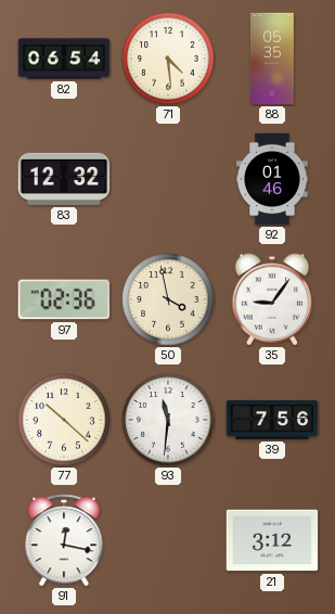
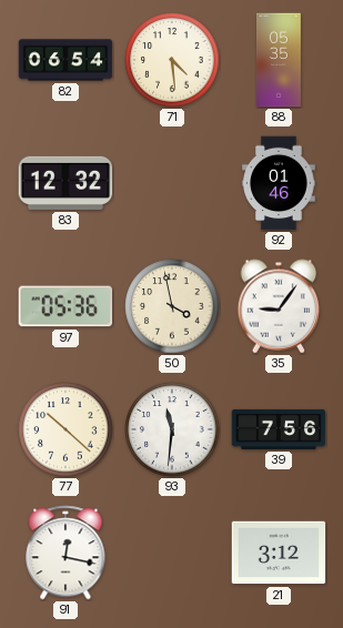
97: 02:36 -> 05:36 (65, 306)
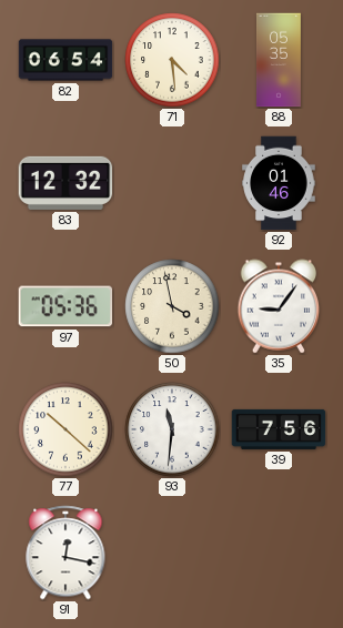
21: 3:12 -> none (279, 553)
